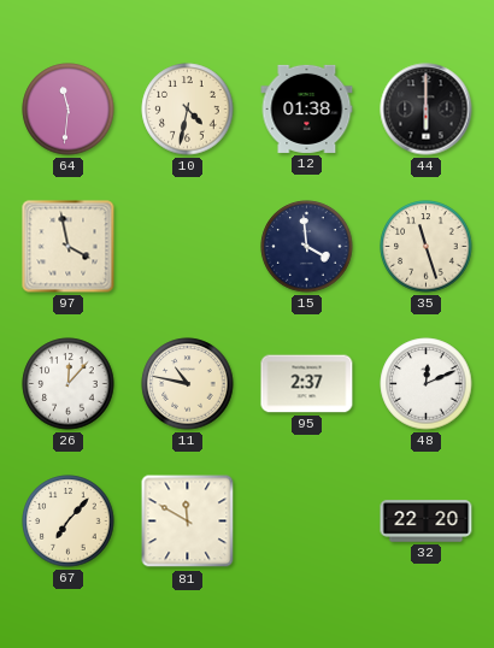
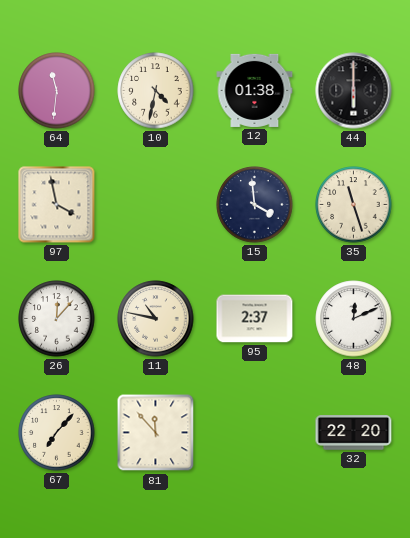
81: 11:50 -> 11:53 (156, 433)
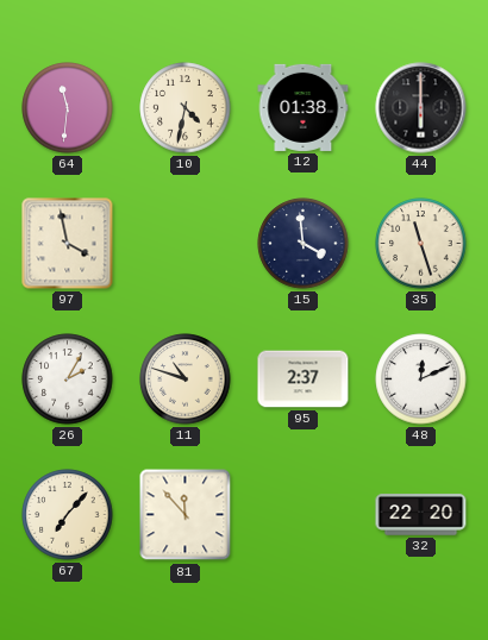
26: 12:07 -> 2:05 (68, 379)
11: 10:47 -> 10:48 (186, 379)
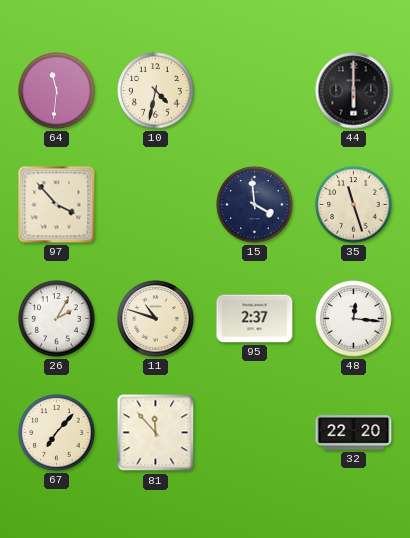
12: 01:38 -> none (304, 107)
97: 3:58 -> 3:53 (57, 205)
48: 12:11 -> 12:16 (354, 319)
